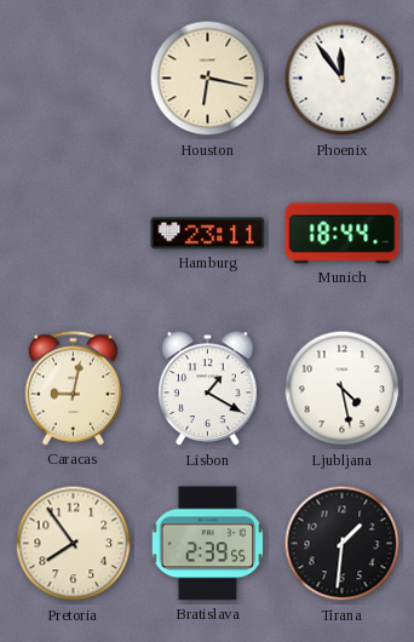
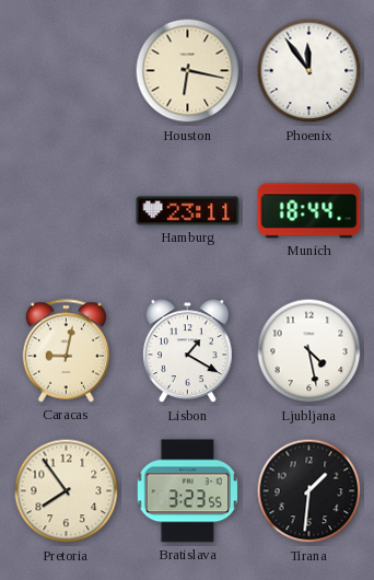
Bratislava: 2:39 -> 3:23 (188, 491)
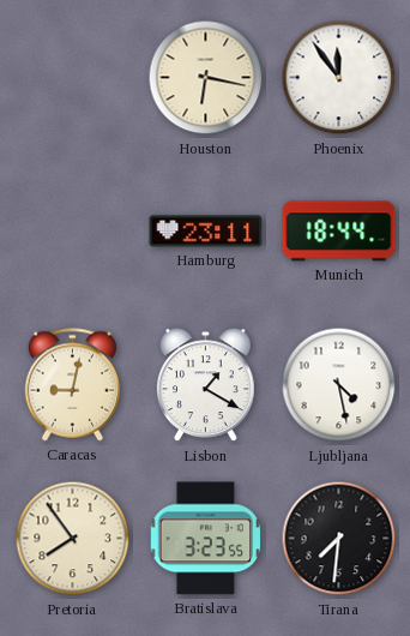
Tirana: 1:31 -> 7:31 (339, 539)
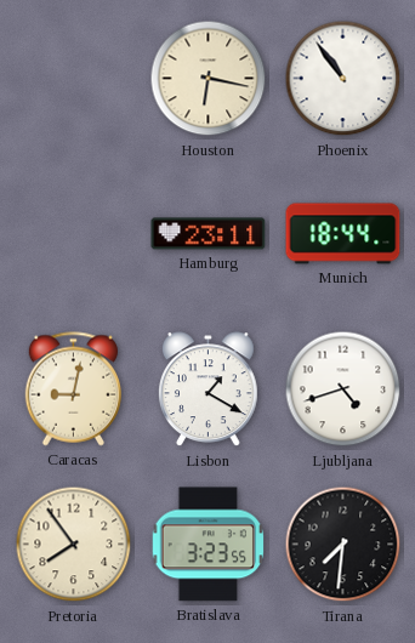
Phoenix: 11:54 -> 10:54 (343, 79)
Ljubljana: 4:28 -> 4:42 (343, 389)
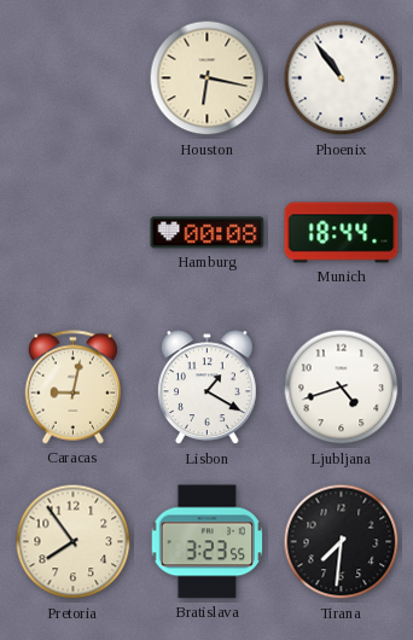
Hamburg: 23:11 -> 00:08 (208, 233)
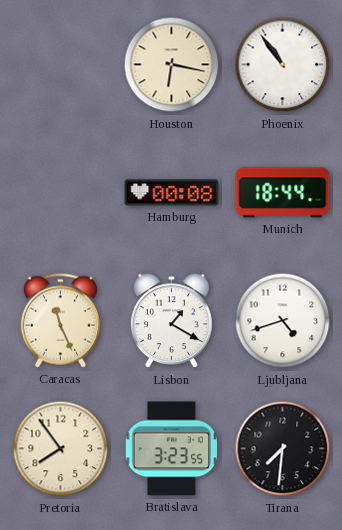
Caracas: 9:02 -> 11:26 (60, 321)
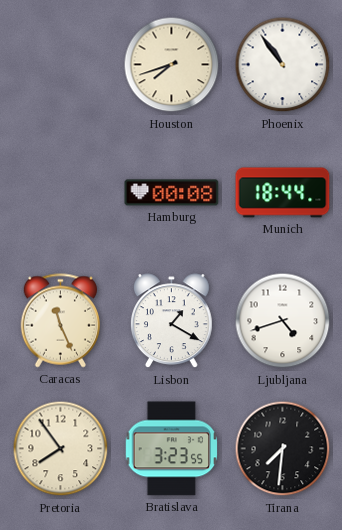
Houston: 6:17 -> 7:42 (172, 65)
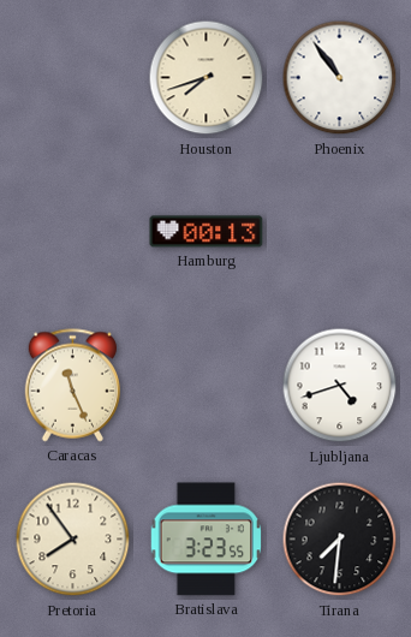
Hamburg: 00:08 -> 00:13 (207, 232)
Munich: 18:44 -> none (283, 193)
Lisbon: 1:20 -> none (171, 321)
